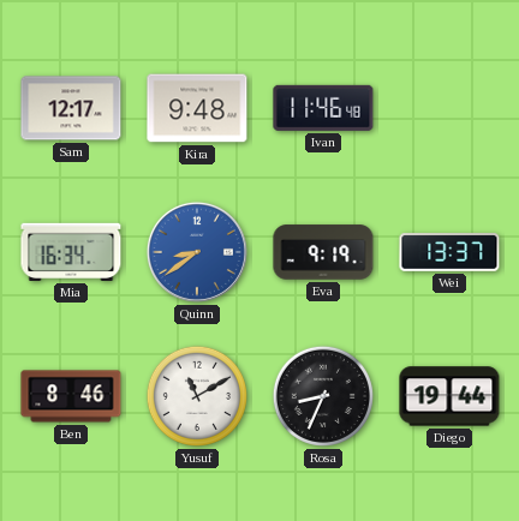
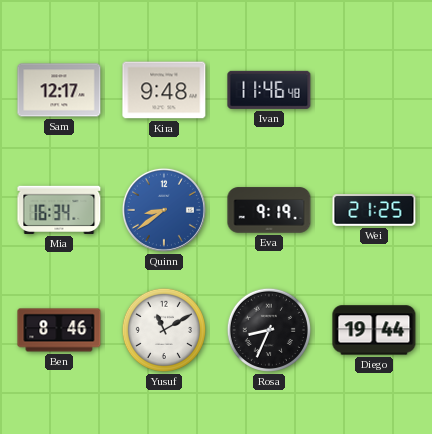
Wei: 13:37 -> 21:25 (374, 210)
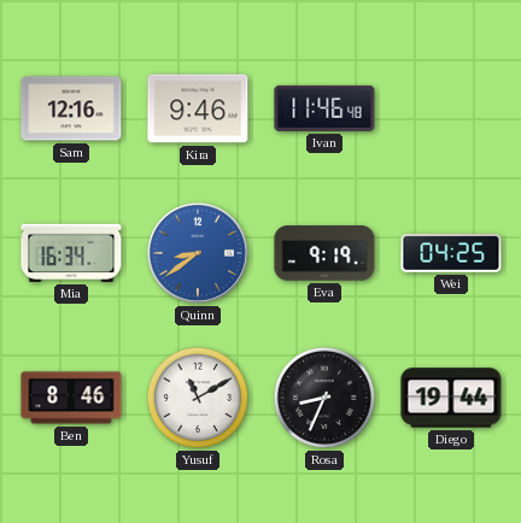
Sam: 12:17 -> 12:16 (71, 108)
Kira: 9:48 -> 9:46 (198, 108)
Wei: 21:25 -> 04:25 (451, 253)
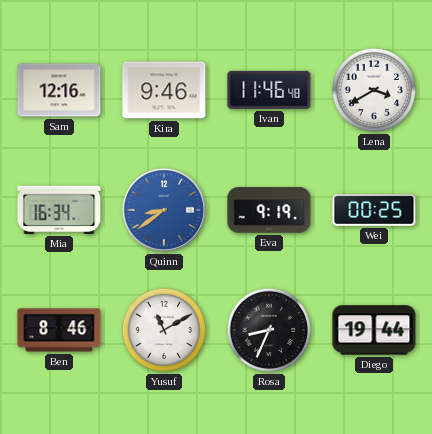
Lena: none -> 3:40 (374, 90)
Wei: 04:25 -> 00:25 (374, 210)
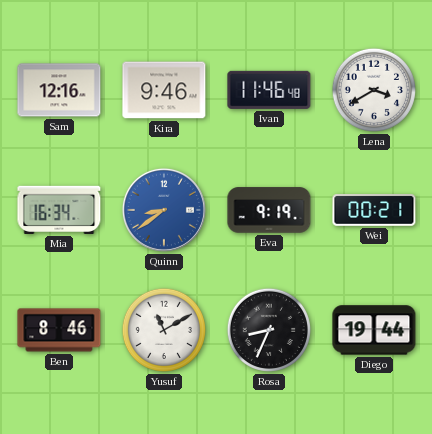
Wei: 00:25 -> 00:21 (374, 210)
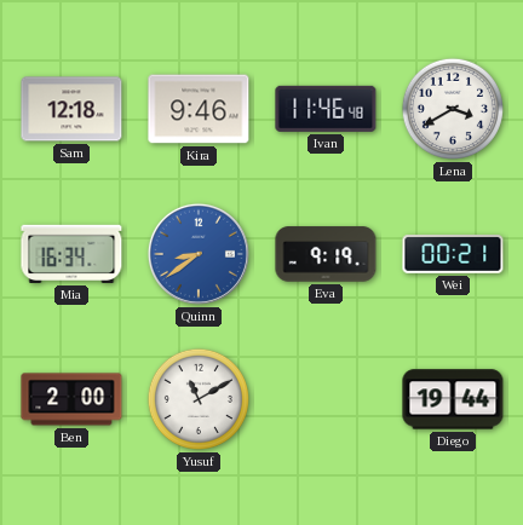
Sam: 12:16 -> 12:18 (71, 109)
Ben: 8:46 -> 2:00 (71, 399)
Rosa: 8:34 -> none (269, 330)
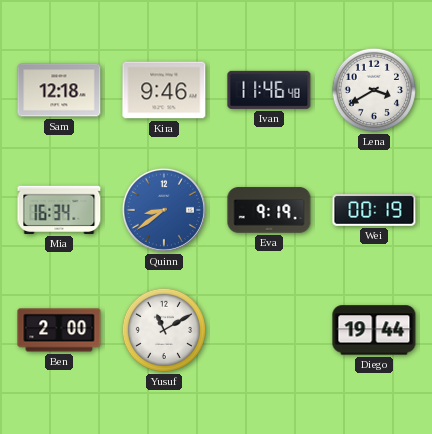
Wei: 00:21 -> 00:19 (374, 210)
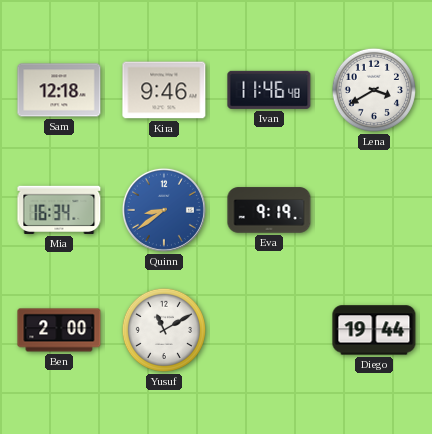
Wei: 00:19 -> none (374, 210)
